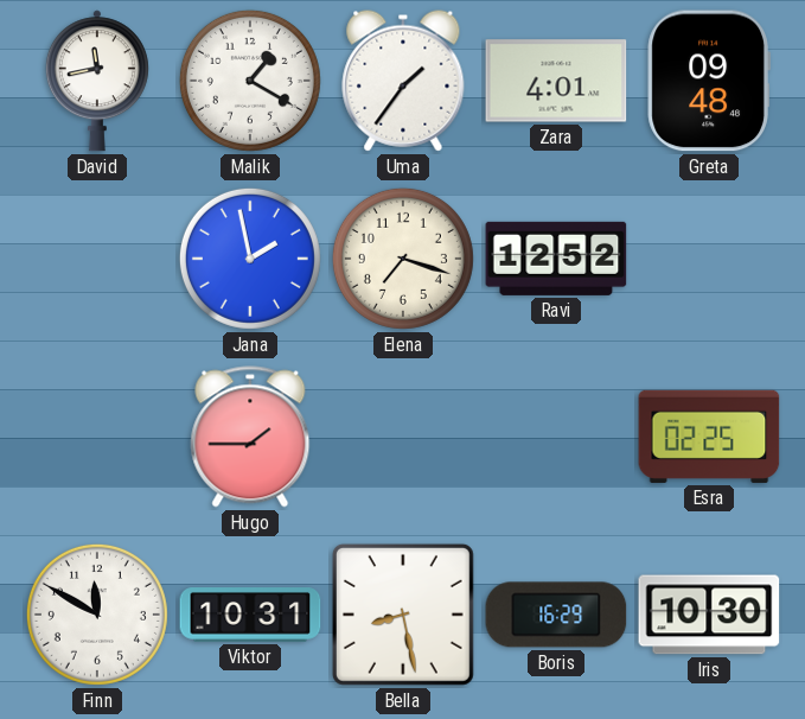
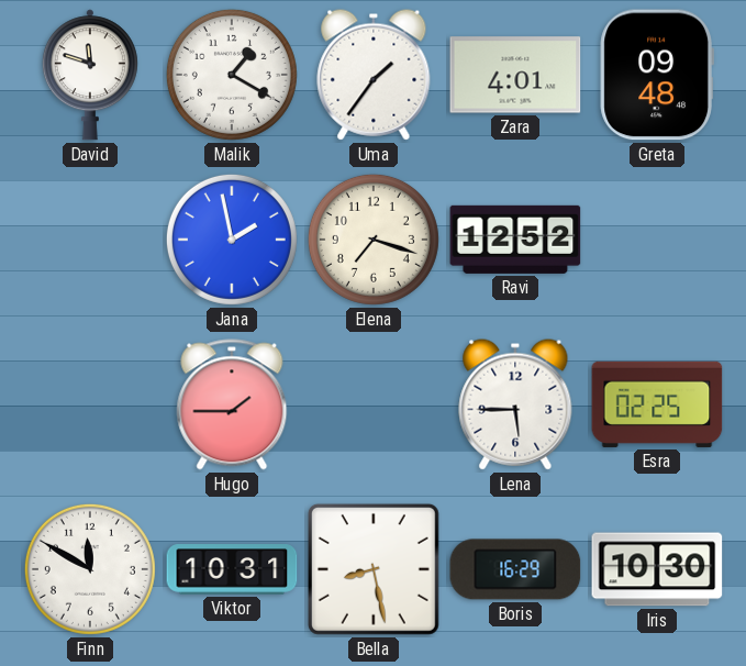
David: 11:43 -> 11:48 (90, 75)
Lena: none -> 5:45 (515, 404)
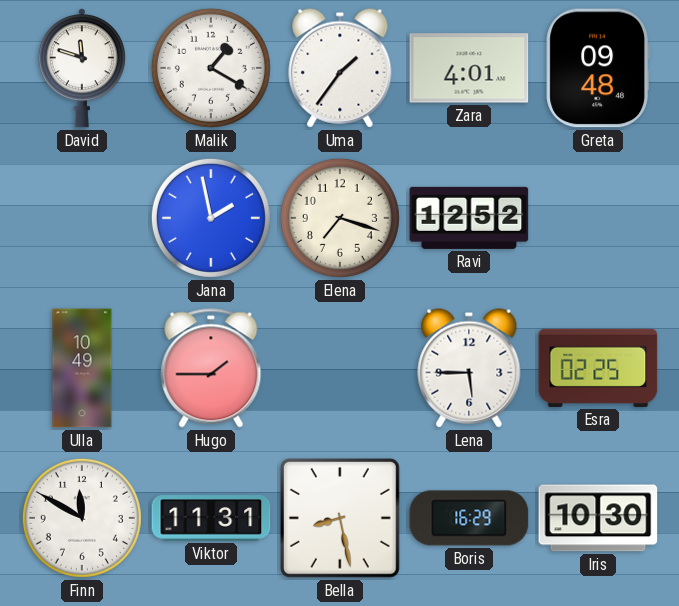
Ulla: none -> 10:49 (82, 368)
Viktor: 10:31 -> 11:31 (211, 518)
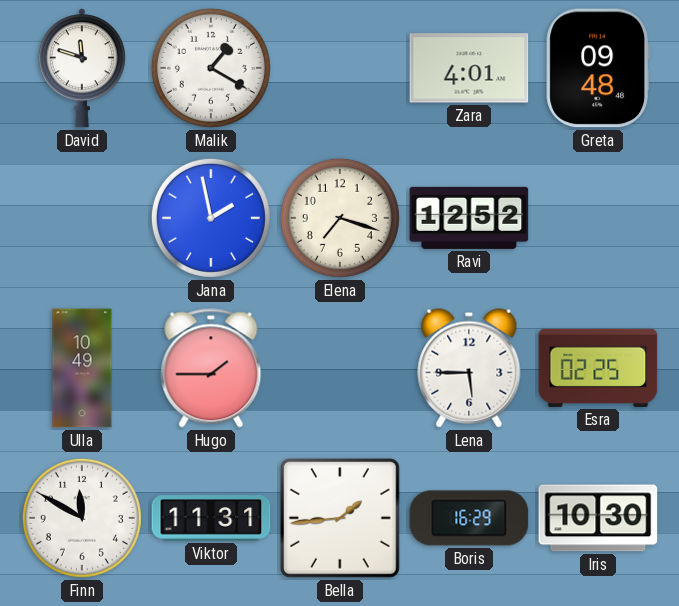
Uma: 1:36 -> none (340, 68)
Bella: 8:28 -> 1:44 (340, 518)
